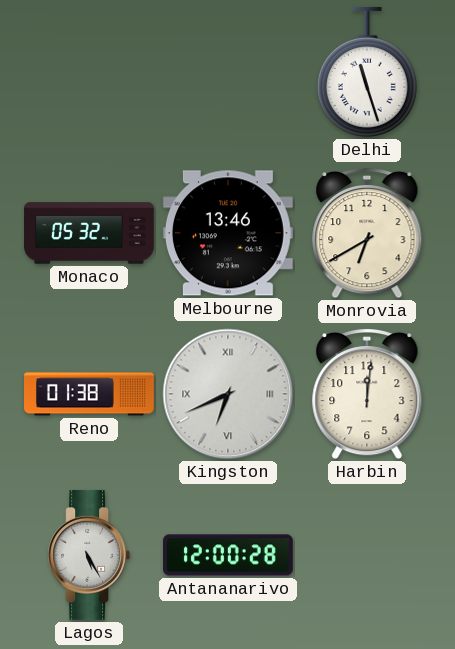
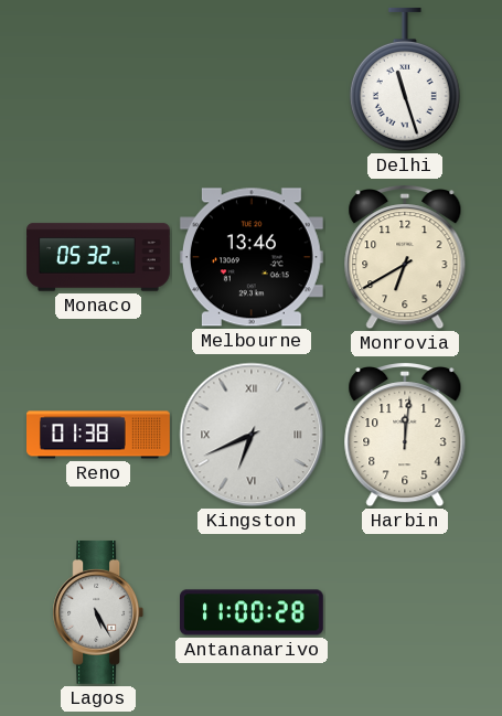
Antananarivo: 12:00 -> 11:00 (253, 612)
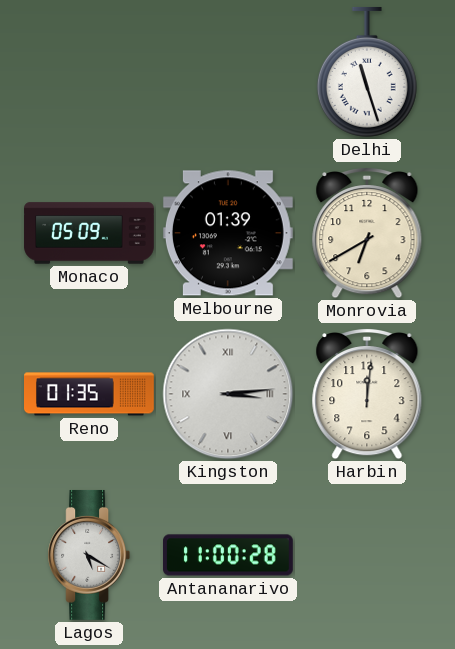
Monaco: 05:32 -> 05:09 (89, 233)
Melbourne: 13:46 -> 01:39 (228, 233)
Reno: 01:38 -> 01:35 (90, 394)
Kingston: 6:41 -> 3:14 (228, 394)
Lagos: 5:25 -> 5:20 (89, 555)
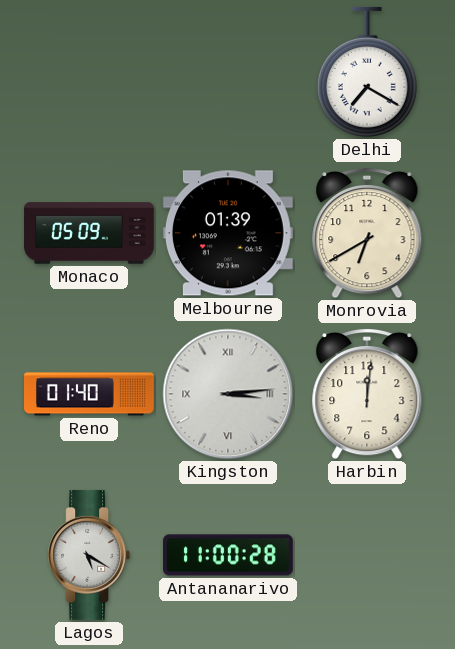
Delhi: 11:27 -> 7:20 (367, 72)
Reno: 01:35 -> 01:40 (90, 394)
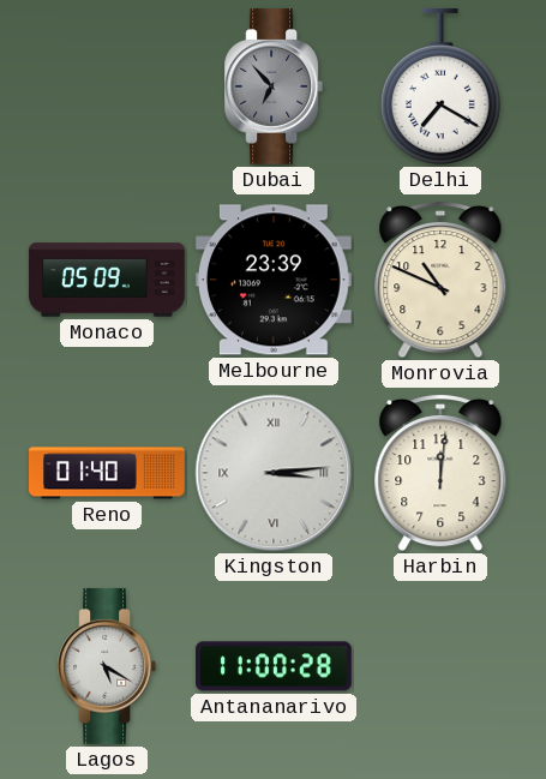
Dubai: none -> 6:53 (274, 86)
Melbourne: 01:39 -> 23:39 (274, 280)
Monrovia: 6:40 -> 10:49 (440, 281)
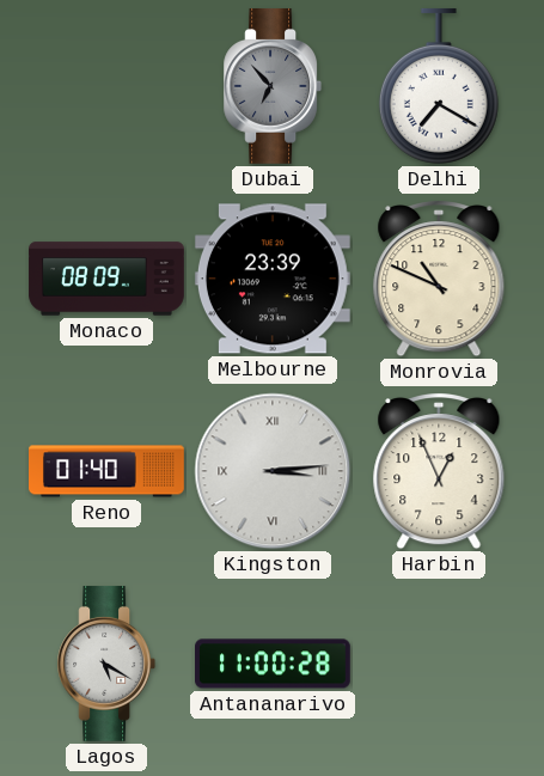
Monaco: 05:09 -> 08:09 (106, 279)
Harbin: 12:01 -> 12:56 (439, 472)
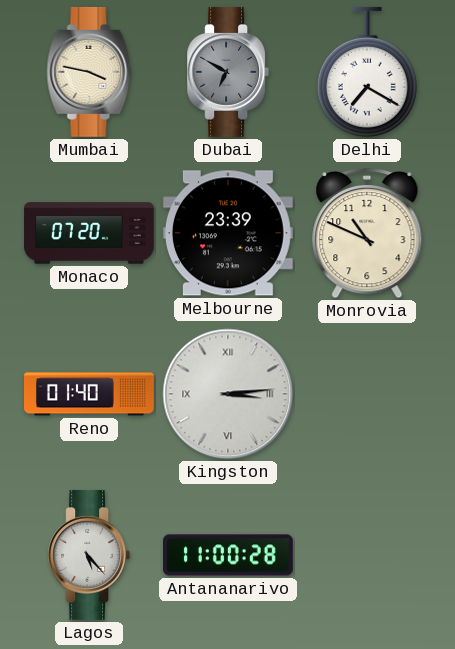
Mumbai: none -> 3:47 (89, 72)
Dubai: 6:53 -> 6:50 (228, 72)
Monaco: 08:09 -> 07:20 (89, 233)
Harbin: 12:56 -> none (439, 472)
Lagos: 5:20 -> 5:23 (89, 555)
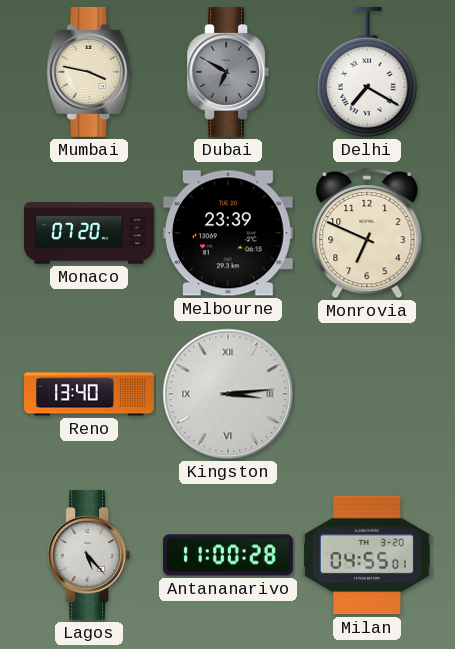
Monrovia: 10:49 -> 6:49 (367, 234)
Reno: 01:40 -> 13:40 (90, 394)
Milan: none -> 04:55 (367, 555)
